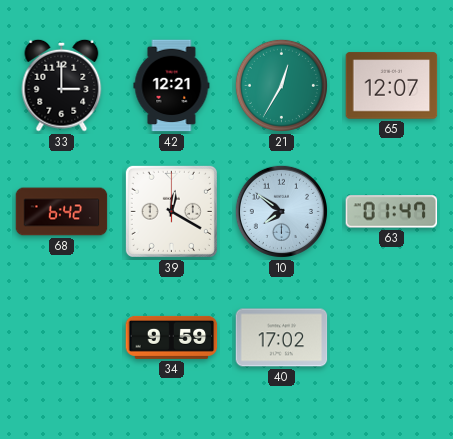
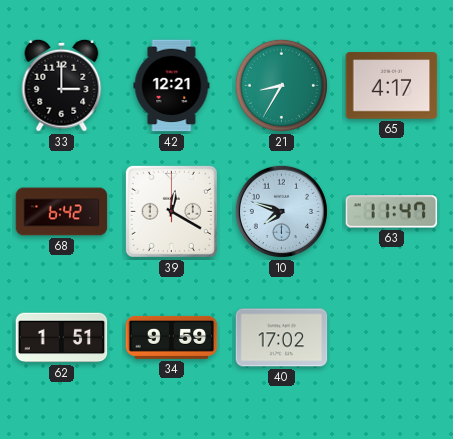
21: 12:35 -> 8:35 (281, 85)
65: 12:07 -> 4:17 (392, 86)
10: 7:51 -> 7:48 (281, 211)
63: 01:47 -> 11:47 (392, 212)
62: none -> 1:51 (62, 338)
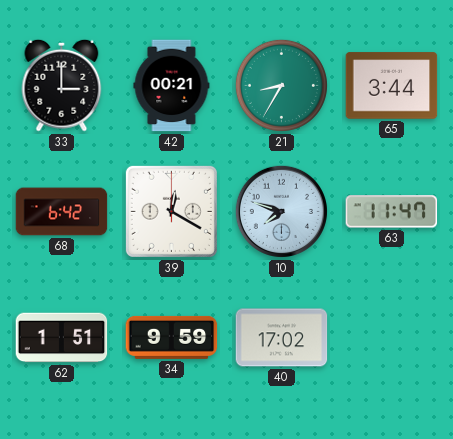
42: 12:21 -> 00:21 (172, 86)
65: 4:17 -> 3:44 (392, 86)
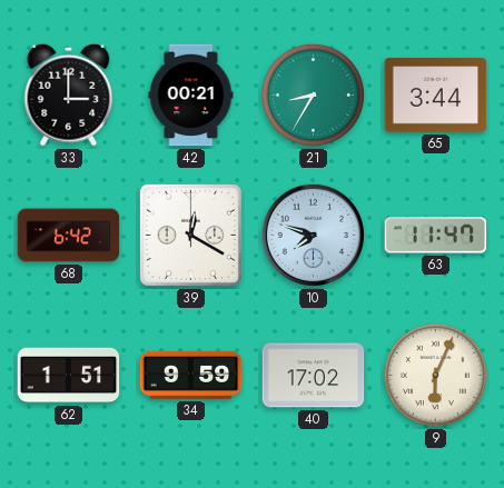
9: none -> 6:04 (435, 375)
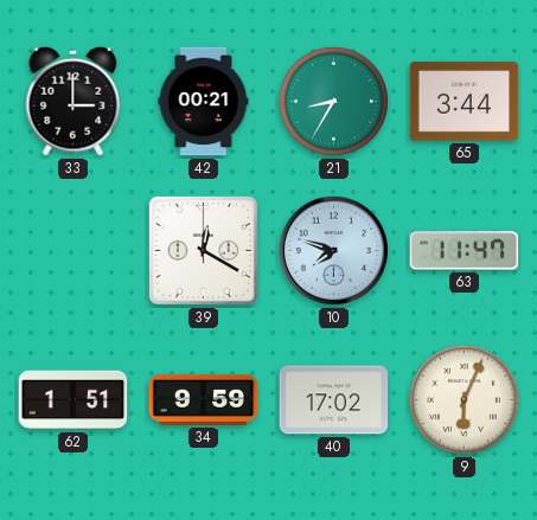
68: 6:42 -> none (69, 236)
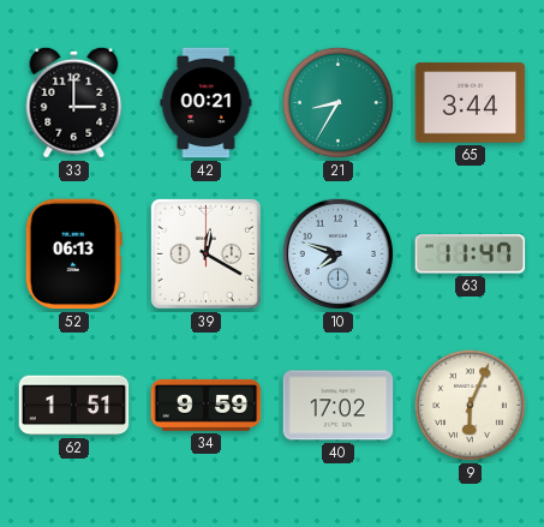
52: none -> 06:13 (73, 254)
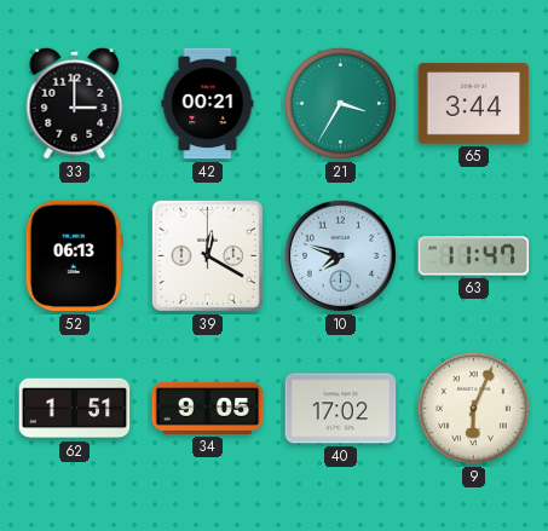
21: 8:35 -> 3:35 (340, 103)
34: 9:59 -> 9:05 (208, 408)
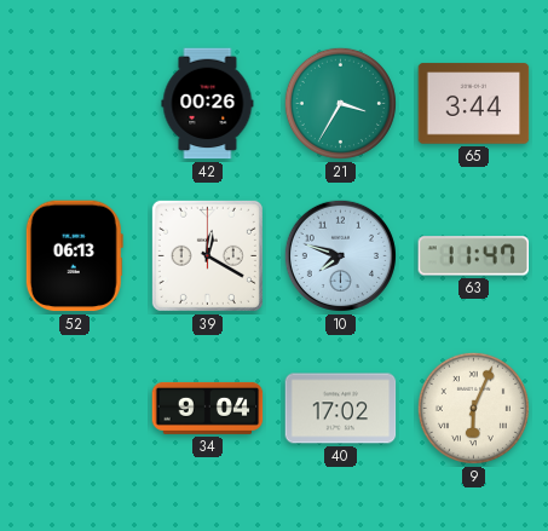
33: 3:00 -> none (75, 103)
42: 00:21 -> 00:26 (208, 104)
62: 1:51 -> none (75, 409)
34: 9:05 -> 9:04 (208, 408)
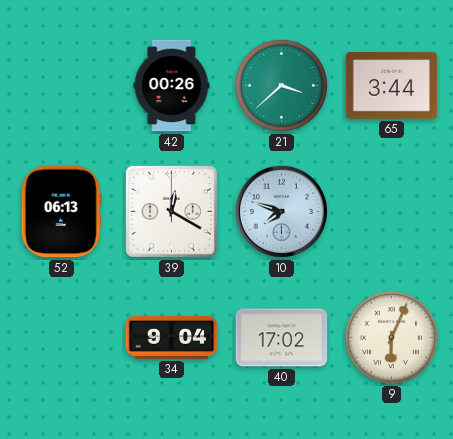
21: 3:35 -> 3:38 (281, 85)
63: 11:47 -> none (474, 256)
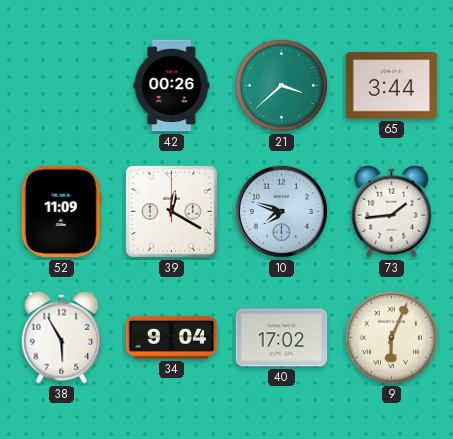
52: 06:13 -> 11:09 (61, 212)
73: none -> 1:44 (392, 211)
38: none -> 5:55 (62, 337)
